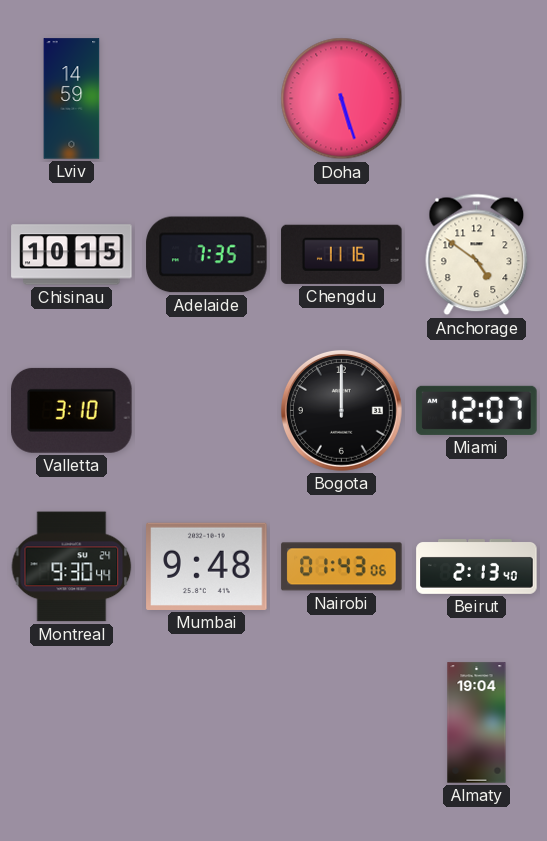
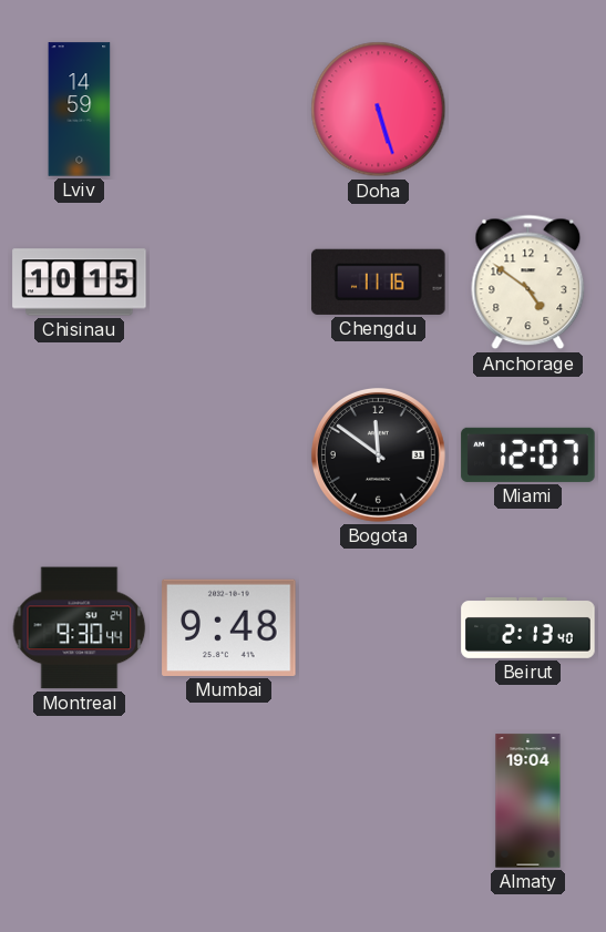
Adelaide: 7:35 -> none (207, 255)
Valletta: 3:10 -> none (72, 410)
Bogota: 12:00 -> 11:51 (378, 454)
Nairobi: 01:43 -> none (342, 567)
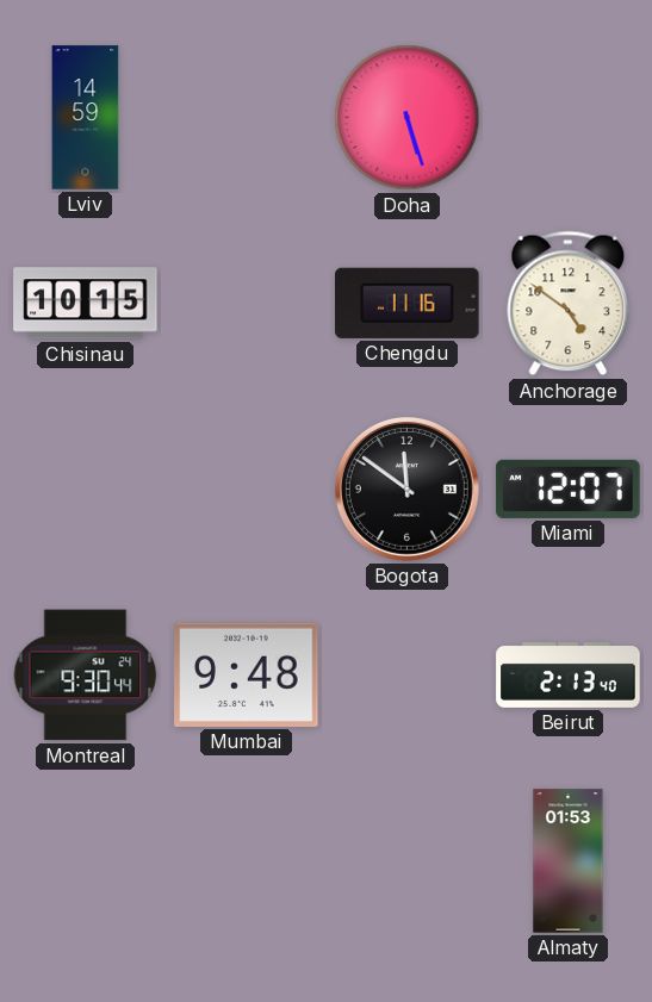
Almaty: 19:04 -> 01:53 (569, 861)
